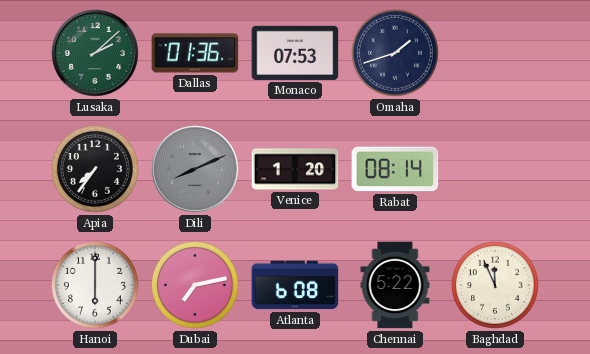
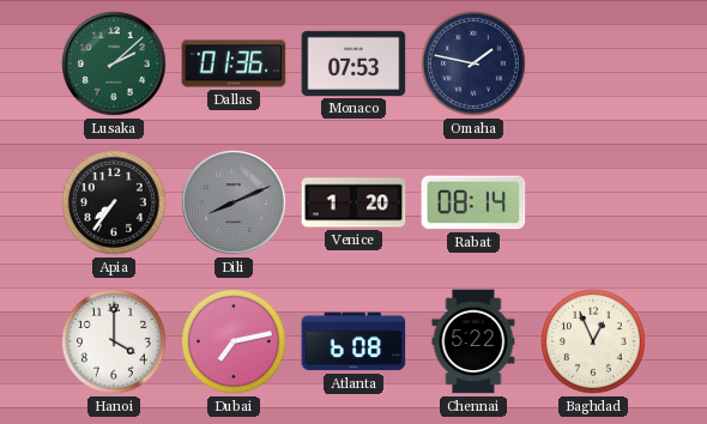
Omaha: 1:42 -> 1:47 (473, 63)
Hanoi: 6:00 -> 4:00 (114, 341)
Baghdad: 11:56 -> 12:56 (593, 341)
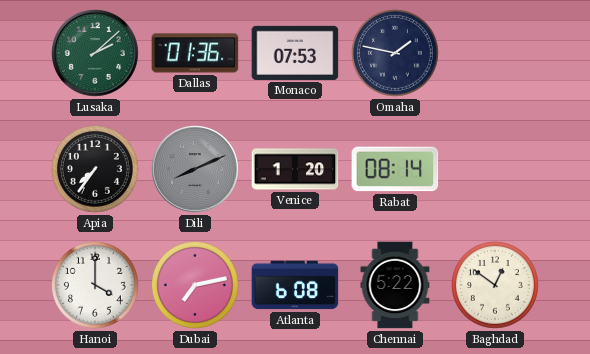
Baghdad: 12:56 -> 12:51 (495, 285)
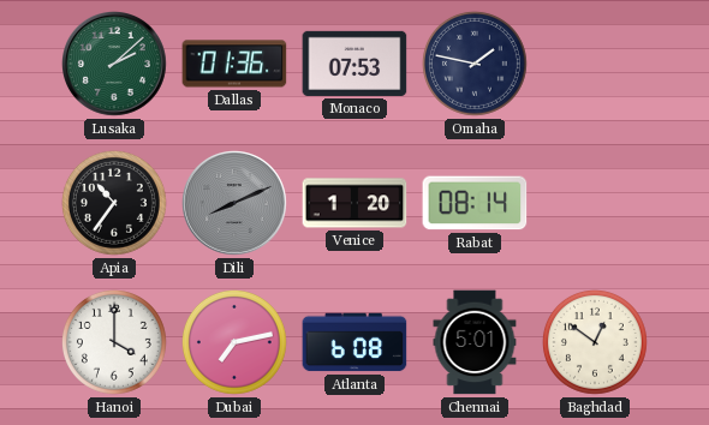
Apia: 7:36 -> 10:36 (114, 203)
Chennai: 5:22 -> 5:01 (475, 342)
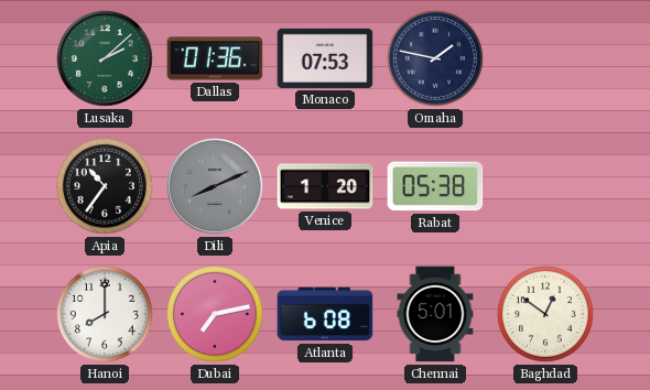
Rabat: 08:14 -> 05:38 (435, 186)
Hanoi: 4:00 -> 8:00 (105, 314)
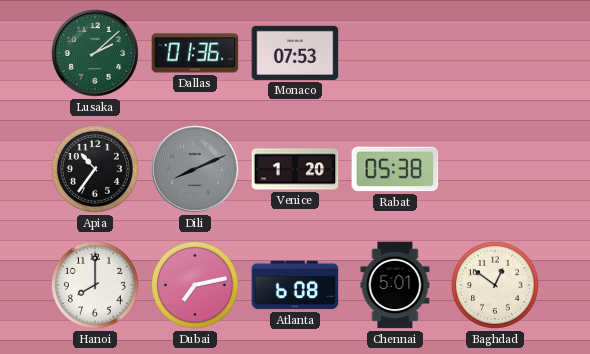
Omaha: 1:47 -> none (435, 58)
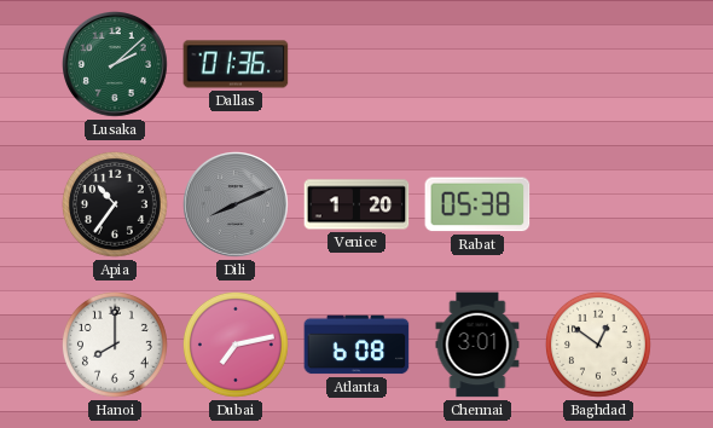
Monaco: 07:53 -> none (295, 53)
Chennai: 5:01 -> 3:01 (477, 345)
